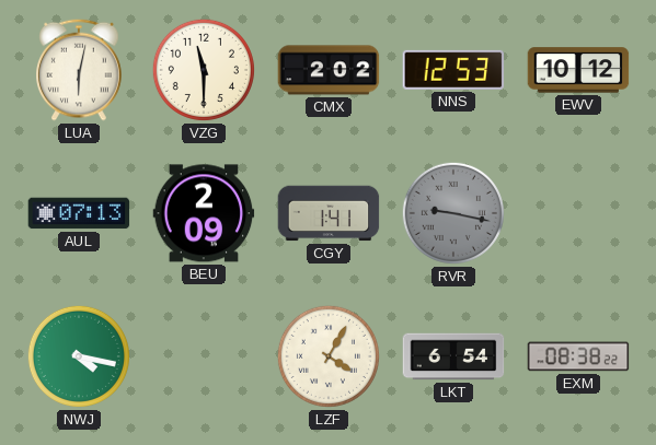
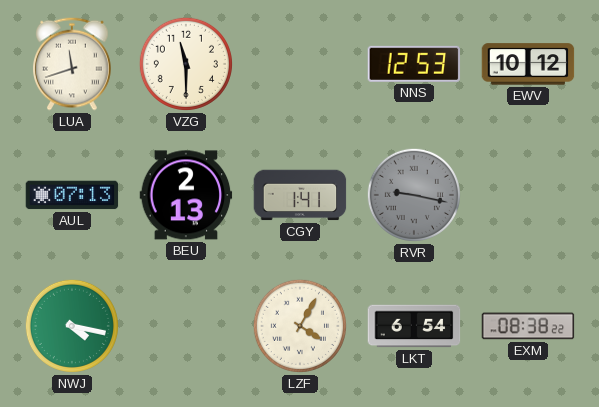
LUA: 6:02 -> 11:42 (73, 64)
CMX: 2:02 -> none (329, 70)
BEU: 2:09 -> 2:13 (186, 195)
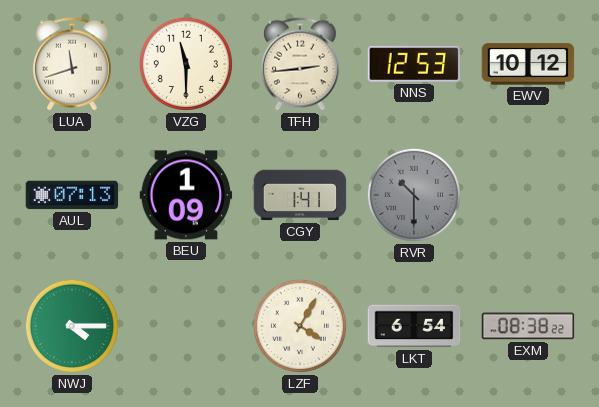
TFH: none -> 2:44 (301, 64)
BEU: 2:13 -> 1:09 (186, 195)
RVR: 9:17 -> 10:30 (414, 195)
NWJ: 4:17 -> 4:15 (72, 326)
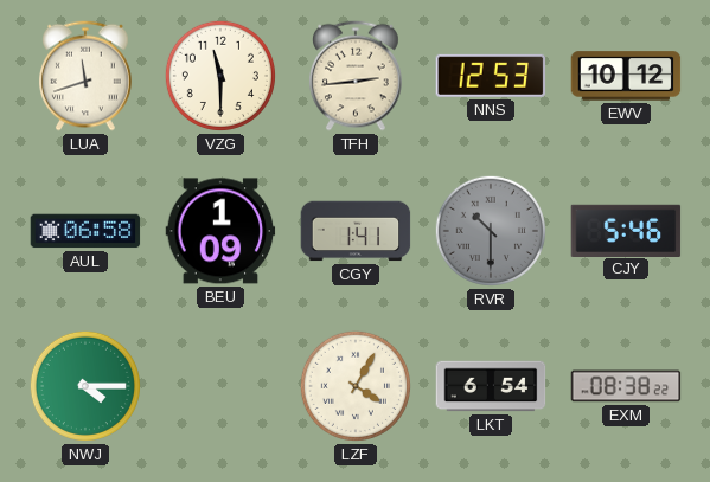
AUL: 07:13 -> 06:58 (85, 231)
CJY: none -> 5:46 (626, 230)
